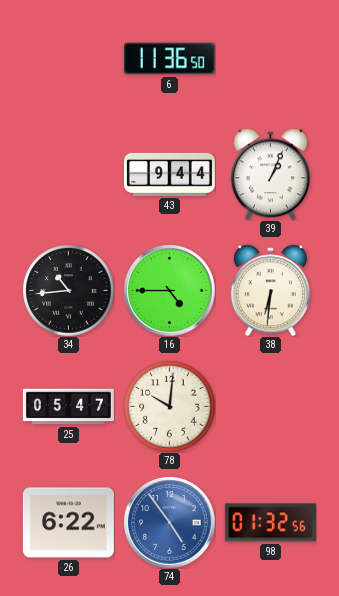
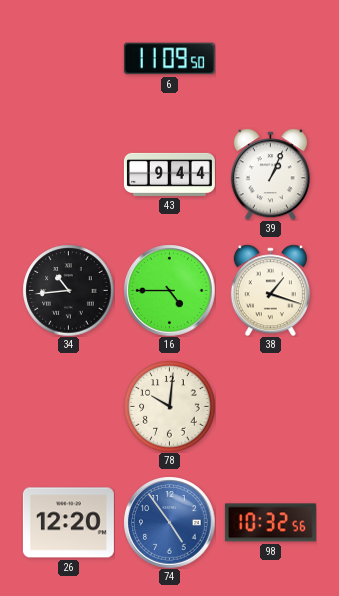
6: 11:36 -> 11:09 (169, 59)
38: 6:31 -> 1:18 (270, 290)
25: 05:47 -> none (68, 407)
26: 6:22 -> 12:20 (68, 523)
98: 01:32 -> 10:32 (270, 523)
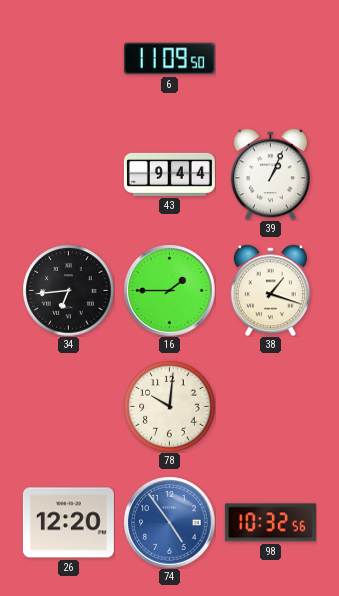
34: 10:44 -> 6:44 (68, 290)
16: 4:45 -> 1:45 (169, 290)
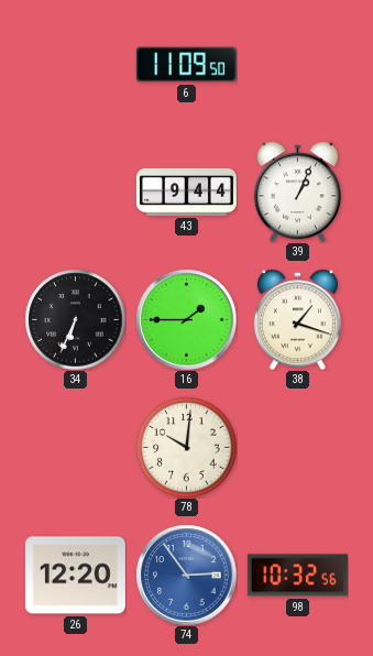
34: 6:44 -> 6:34 (75, 319)
74: 4:54 -> 2:54 (186, 575)
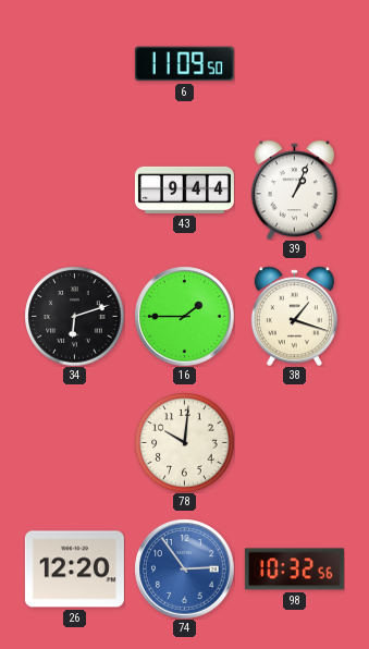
34: 6:34 -> 6:12 (74, 316)
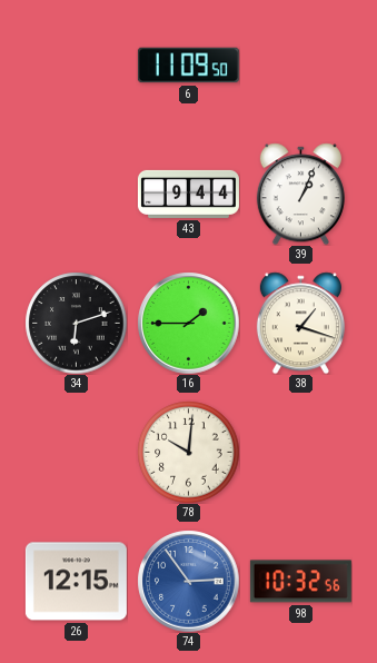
26: 12:20 -> 12:15 (76, 582)
